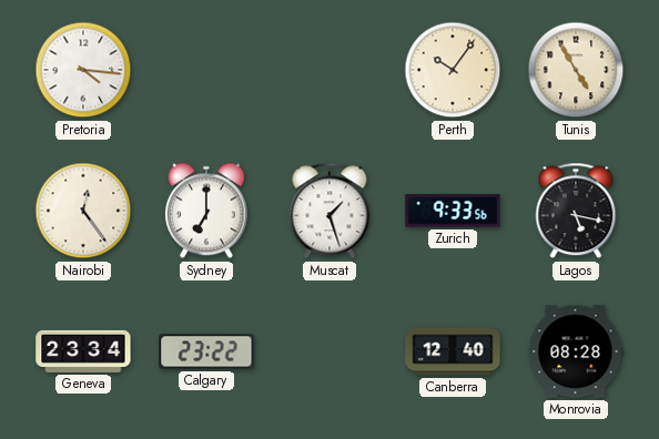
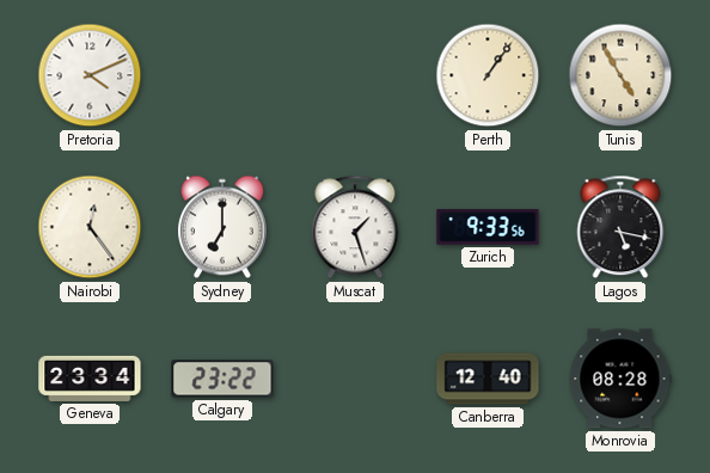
Pretoria: 4:16 -> 4:11 (90, 75)
Perth: 10:06 -> 1:06 (488, 75)
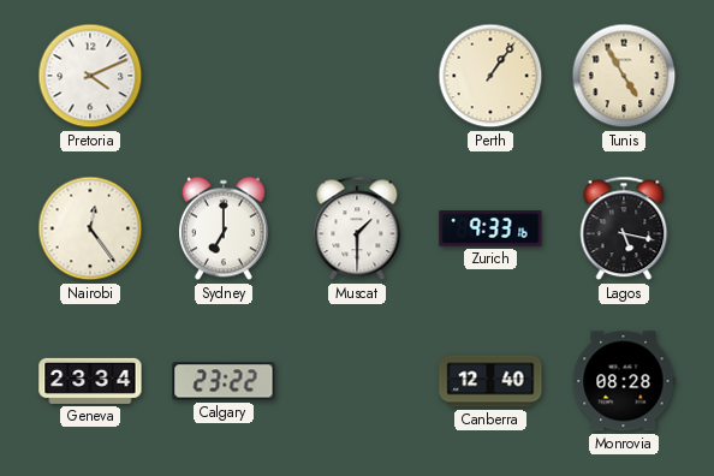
Muscat: 1:27 -> 1:30 (357, 228)
Zurich: 9:33:56 -> 9:33:16 (490, 228)
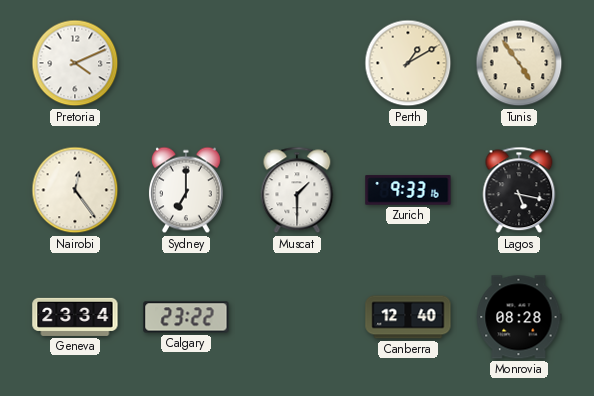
Perth: 1:06 -> 1:10 (408, 63)
Tunis: 4:55 -> 4:54 (519, 63)
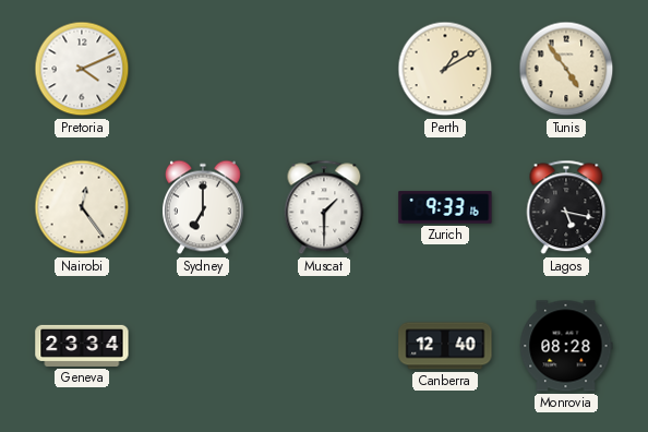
Calgary: 23:22 -> none (186, 317)
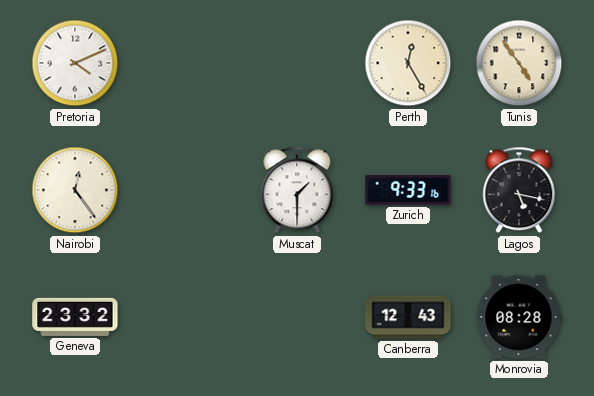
Perth: 1:10 -> 12:25 (408, 63)
Sydney: 7:00 -> none (203, 207)
Geneva: 23:34 -> 23:32 (75, 317)
Canberra: 12:40 -> 12:43 (408, 317)
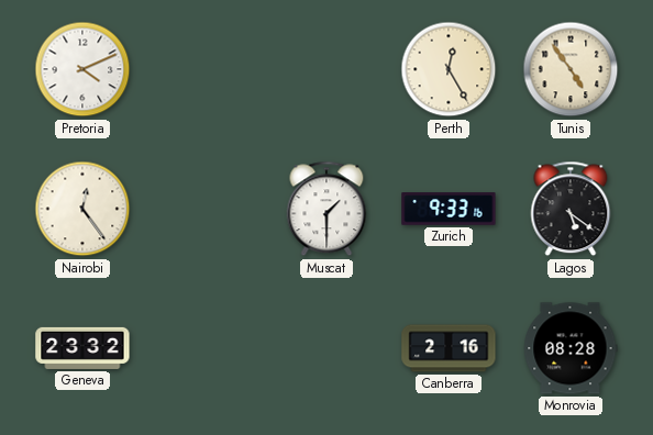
Lagos: 5:17 -> 5:21 (571, 209)
Canberra: 12:43 -> 2:16 (449, 348)
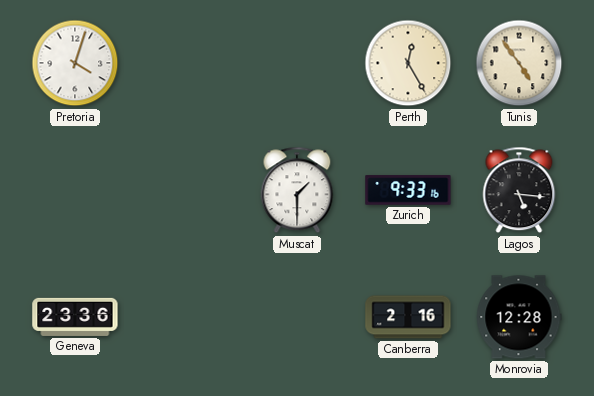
Pretoria: 4:11 -> 4:03 (75, 63)
Nairobi: 12:24 -> none (82, 209)
Lagos: 5:21 -> 5:16 (519, 190)
Geneva: 23:32 -> 23:36 (75, 317)
Monrovia: 08:28 -> 12:28 (519, 317)
